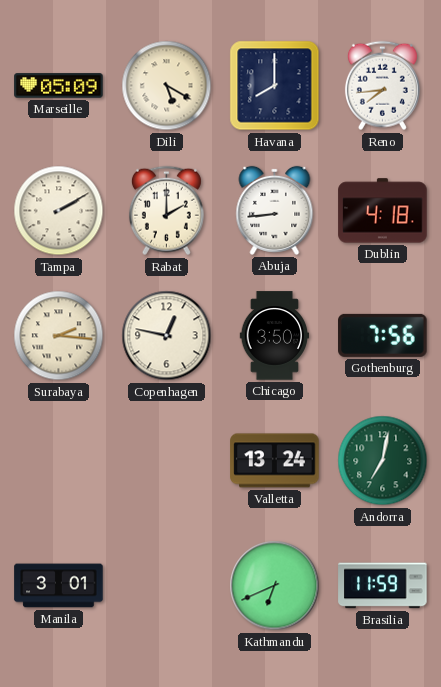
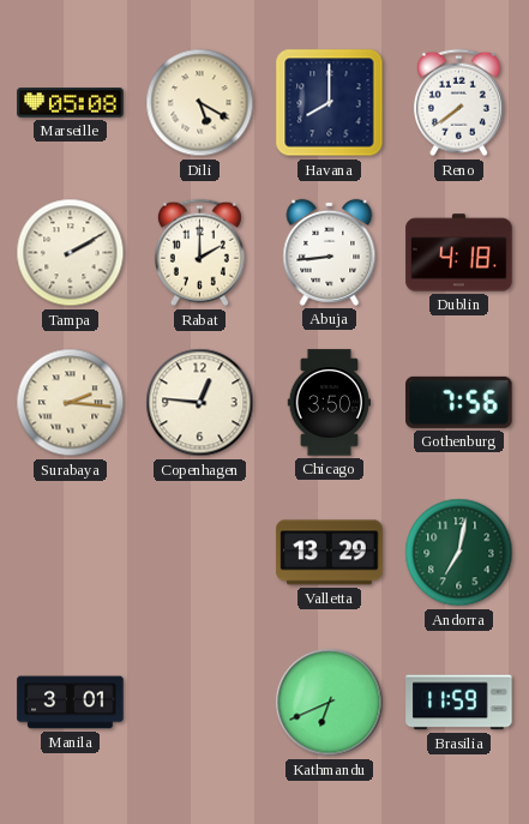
Marseille: 05:09 -> 05:08 (71, 103)
Reno: 7:44 -> 7:39 (458, 103)
Copenhagen: 12:47 -> 12:46 (200, 403)
Valletta: 13:24 -> 13:29 (330, 553)
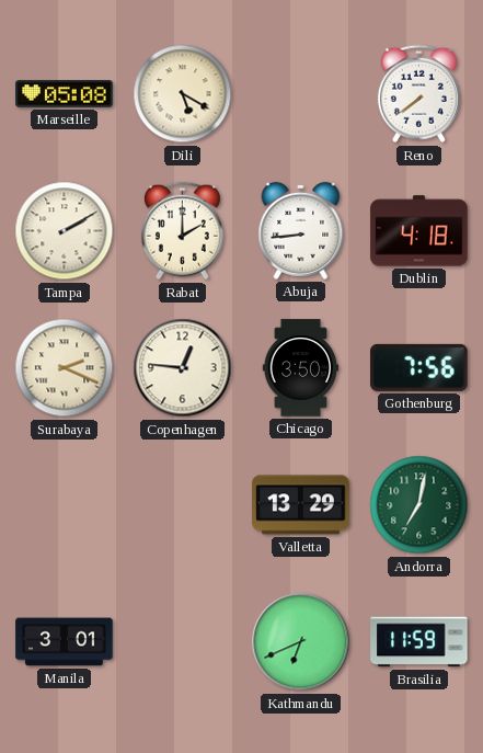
Havana: 8:00 -> none (330, 103)
Surabaya: 2:16 -> 2:19 (65, 368)
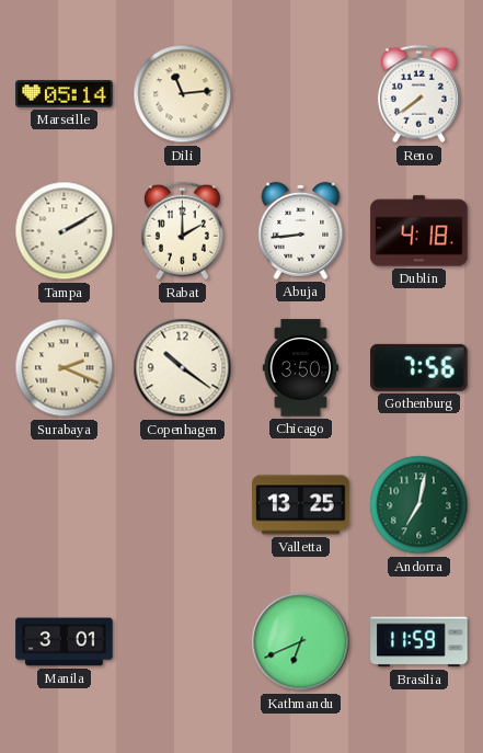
Marseille: 05:08 -> 05:14 (65, 94)
Dili: 5:20 -> 11:14 (183, 94)
Copenhagen: 12:46 -> 10:21 (183, 368)
Valletta: 13:29 -> 13:25 (301, 505)
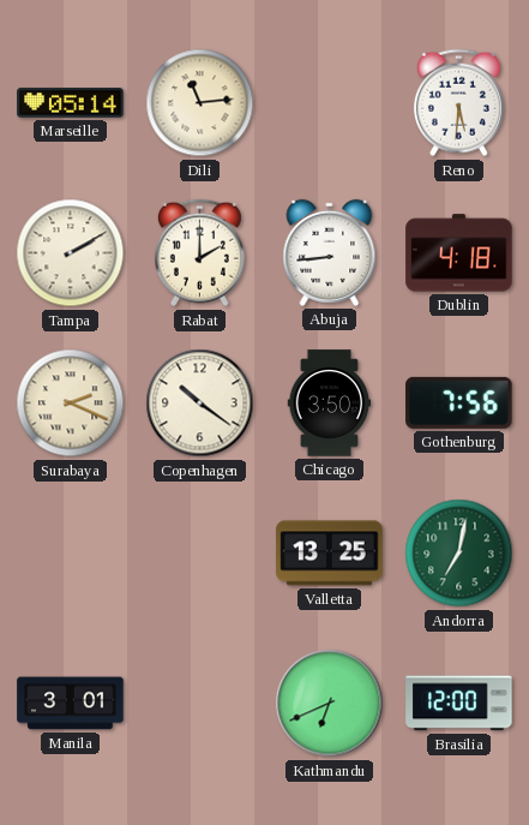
Reno: 7:39 -> 5:31 (458, 103)
Brasilia: 11:59 -> 12:00 (459, 704)
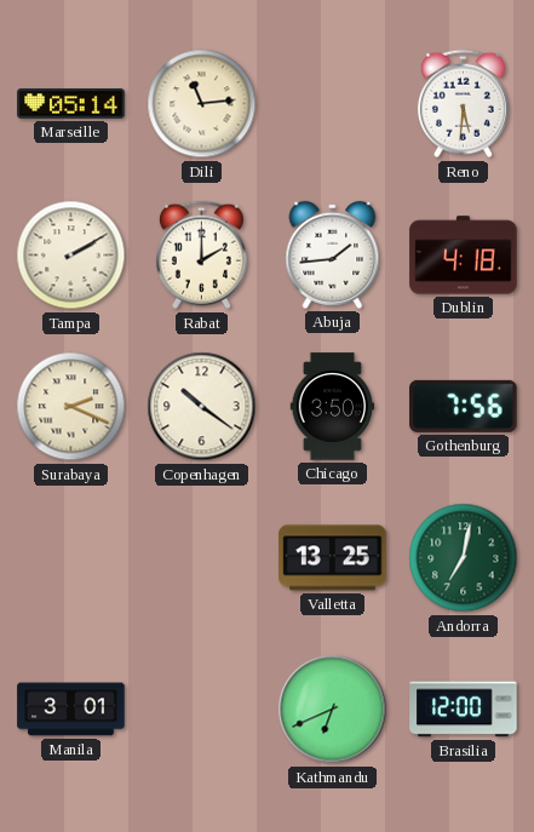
Abuja: 8:44 -> 1:44 (333, 254)
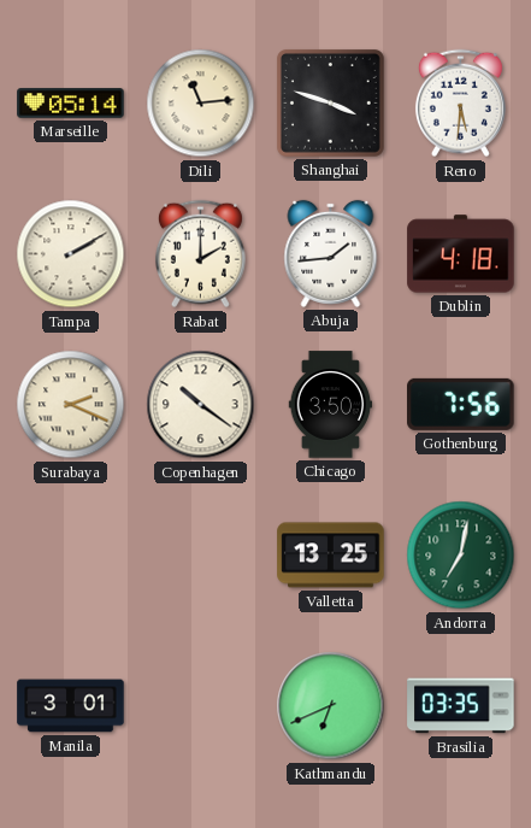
Shanghai: none -> 3:48 (330, 102)
Brasilia: 12:00 -> 03:35 (461, 706)
